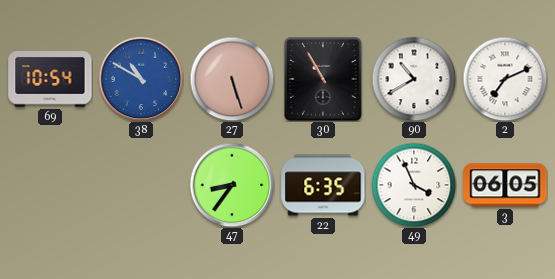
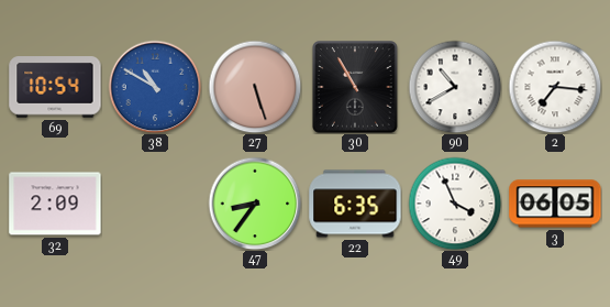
2: 7:11 -> 7:16 (555, 87)
32: none -> 2:09 (55, 204)
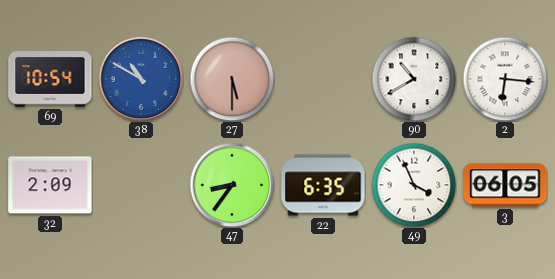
27: 5:27 -> 5:30 (232, 79)
30: 10:55 -> none (356, 88)
2: 7:16 -> 6:16 (505, 79)
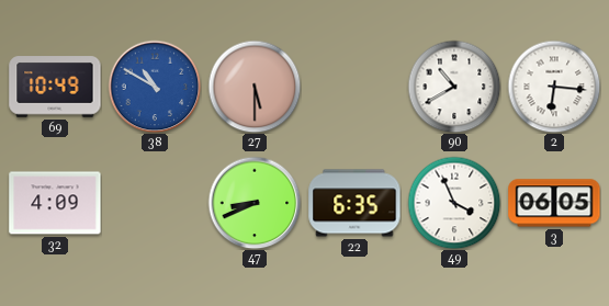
69: 10:54 -> 10:49 (55, 87)
32: 2:09 -> 4:09 (55, 203)
47: 8:36 -> 8:41 (255, 203)
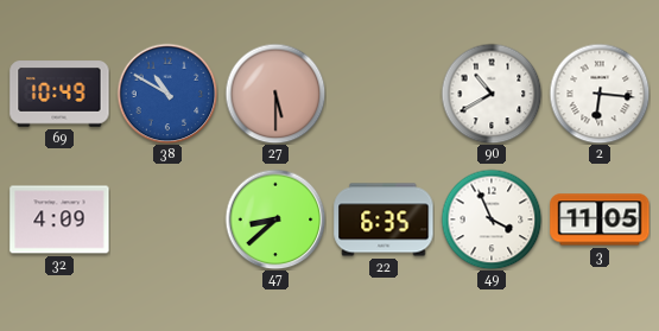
47: 8:41 -> 8:38 (275, 219)
3: 06:05 -> 11:05 (600, 219)
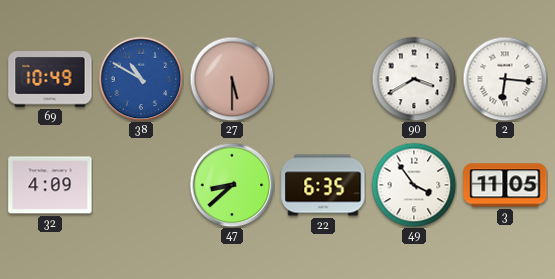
90: 10:40 -> 3:40 (414, 79)
49: 3:56 -> 3:54 (414, 185)
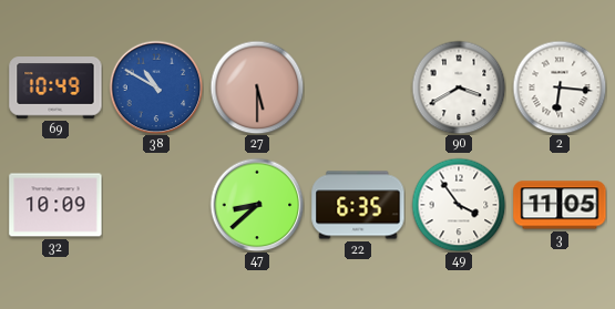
32: 4:09 -> 10:09 (55, 205)
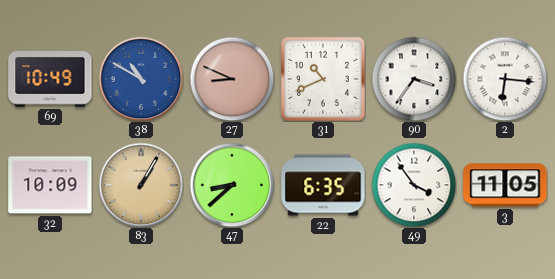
27: 5:30 -> 8:49 (232, 79)
31: none -> 10:41 (323, 79)
90: 3:40 -> 3:36 (414, 79)
83: none -> 1:05 (141, 185)
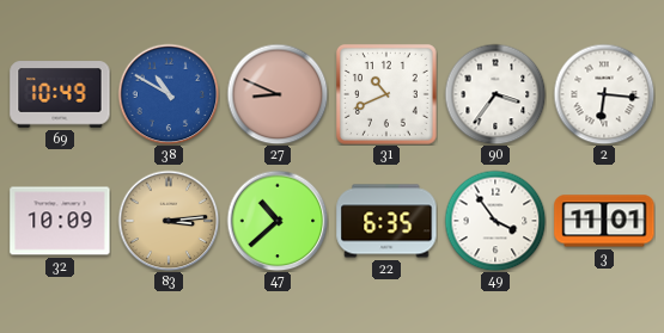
83: 1:05 -> 3:14 (169, 221)
47: 8:38 -> 10:38 (278, 221)
3: 11:05 -> 11:01 (604, 221)
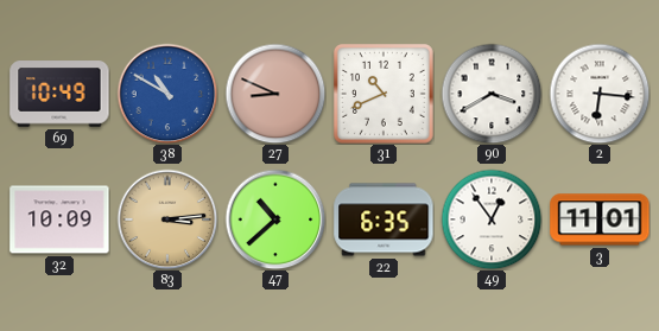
90: 3:36 -> 3:40 (492, 94)
49: 3:54 -> 12:54 (492, 219)
